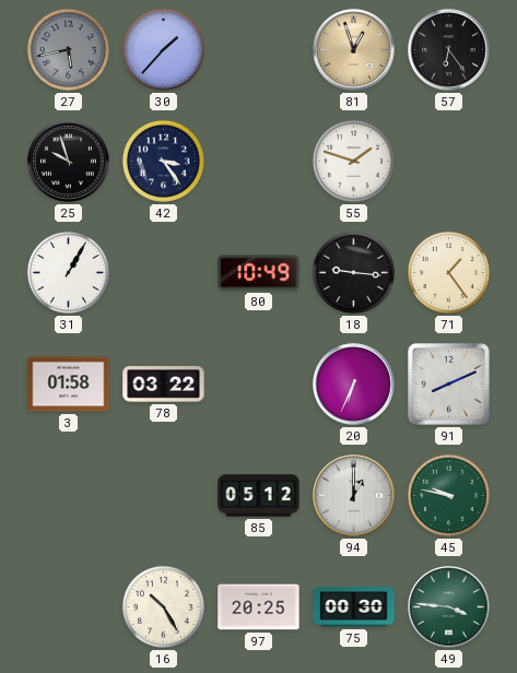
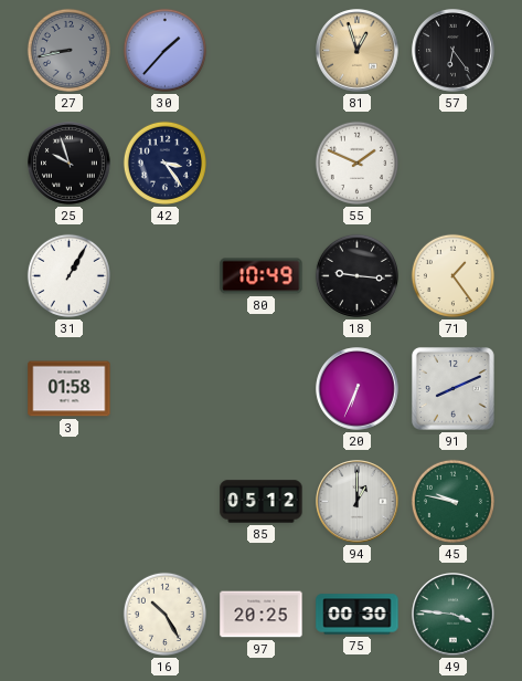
27: 5:43 -> 8:43 (68, 50)
55: 1:48 -> 1:49 (356, 163)
78: 03:22 -> none (164, 385)
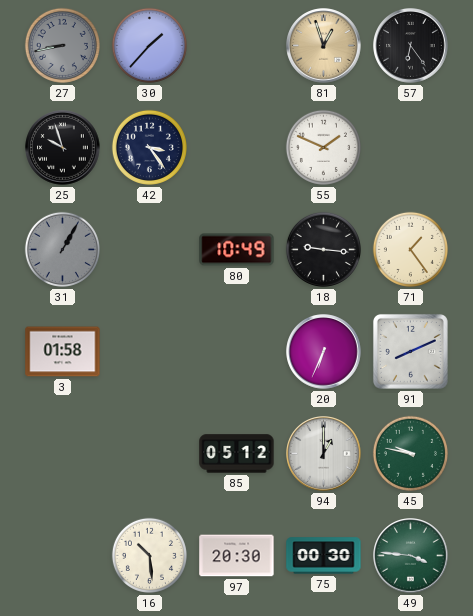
31 dial: white -> grey (62, 249)
16: 10:25 -> 10:29 (149, 555)
97: 20:25 -> 20:30 (237, 556)
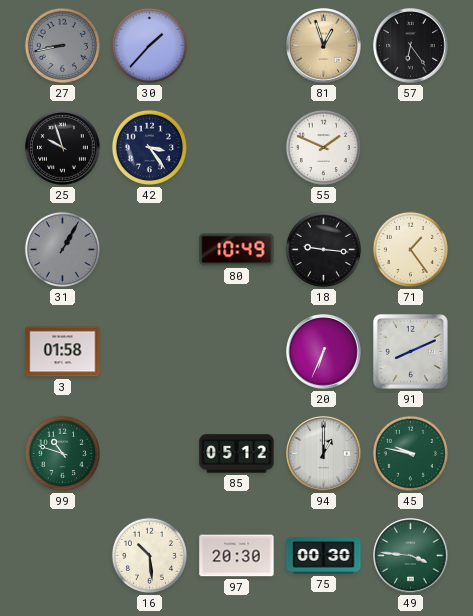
99: none -> 10:48 (62, 453)
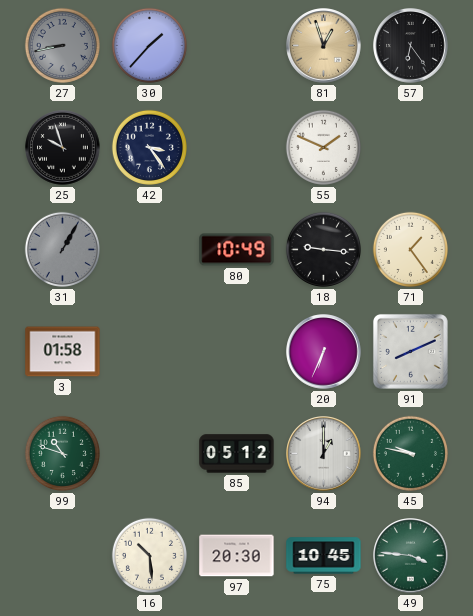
75: 00:30 -> 10:45 (324, 556)
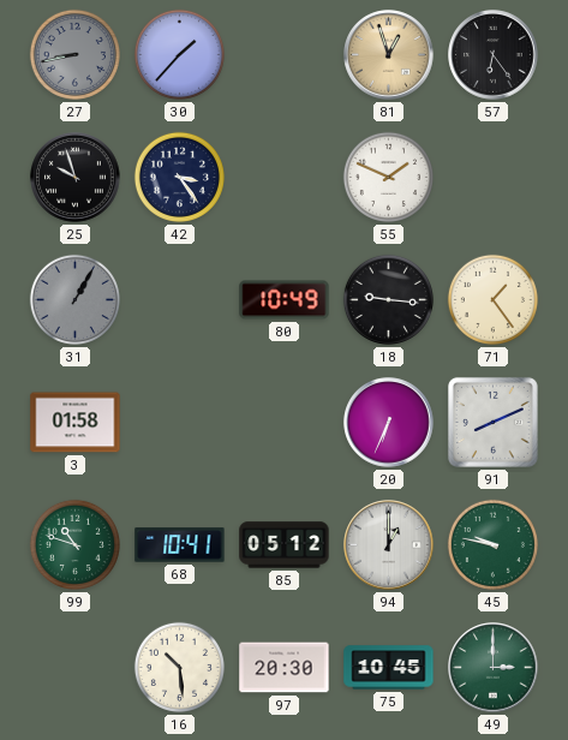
68: none -> 10:41 (180, 545)
49: 3:46 -> 3:00 (494, 668)
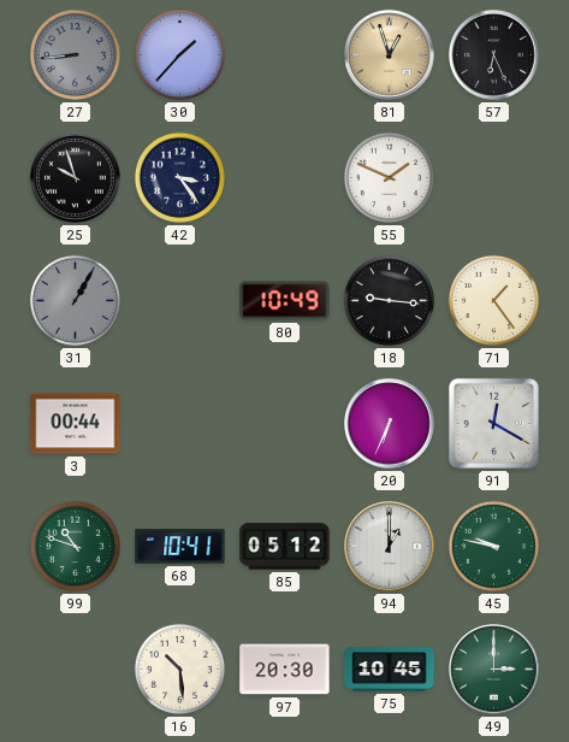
27: 8:43 -> 8:44 (75, 54)
57: 6:24 -> 6:26 (494, 55)
3: 01:58 -> 00:44 (76, 424)
91: 8:11 -> 12:20 (493, 423)
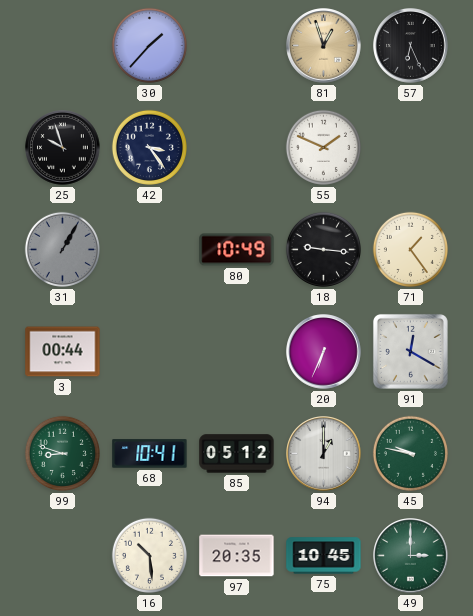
27: 8:44 -> none (75, 54)
99: 10:48 -> 8:48 (62, 453)
97: 20:30 -> 20:35 (237, 556)
